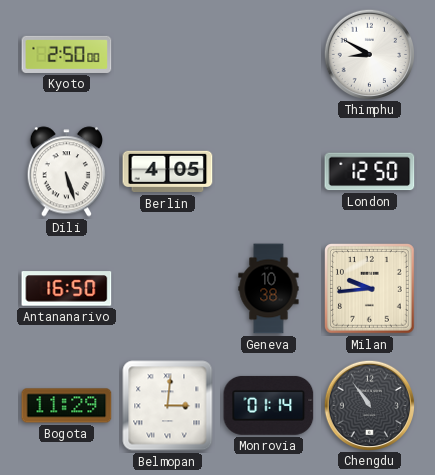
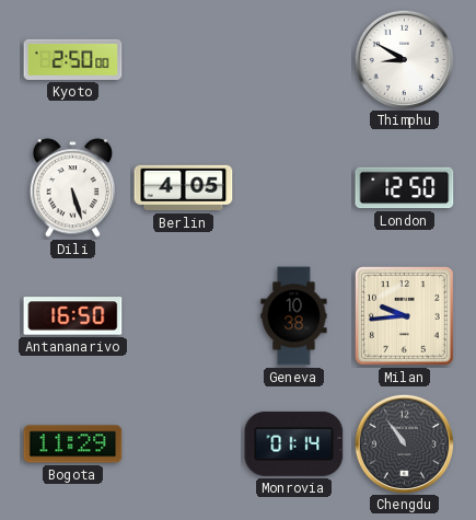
Belmopan: 3:01 -> none (168, 406)
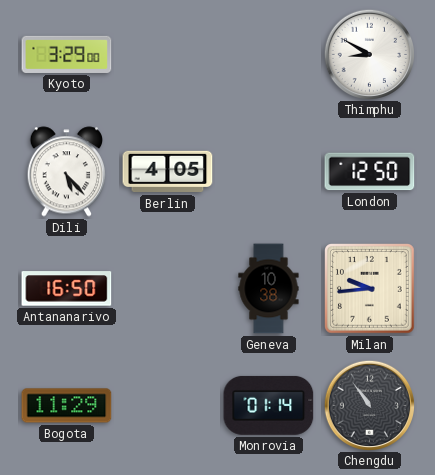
Kyoto: 2:50 -> 3:29 (67, 54)
Dili: 5:27 -> 5:23 (66, 172)
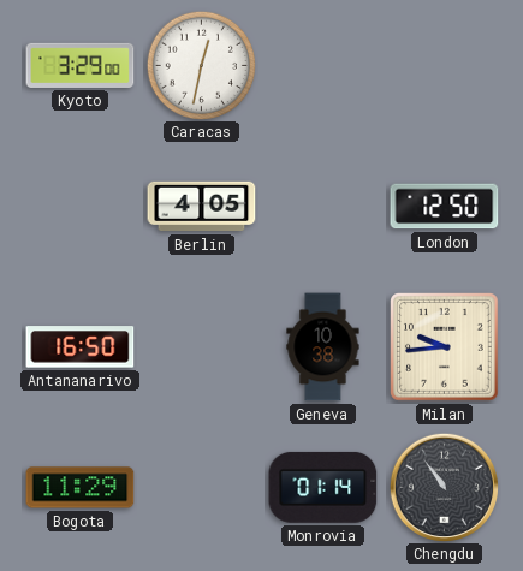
Caracas: none -> 12:32 (201, 65)
Thimphu: 8:50 -> none (369, 54)
Dili: 5:23 -> none (66, 172)
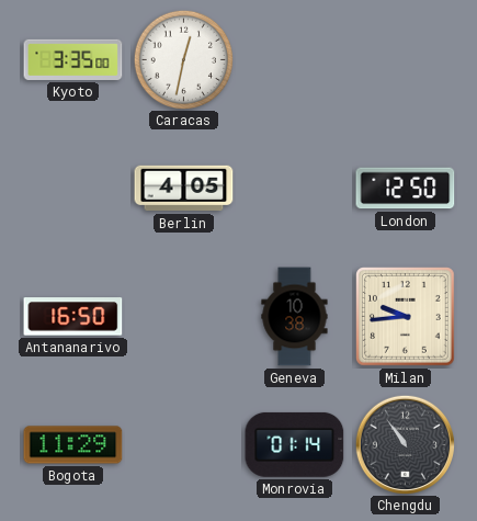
Kyoto: 3:29 -> 3:35 (73, 59)
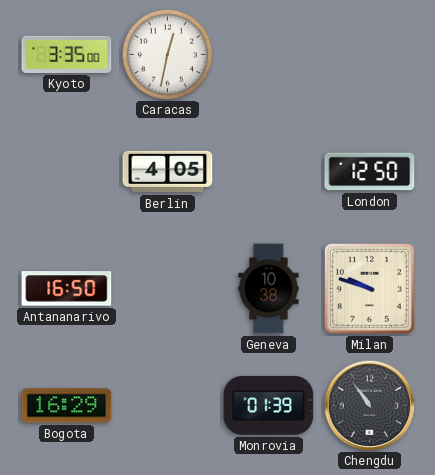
Milan: 9:44 -> 9:48 (370, 289)
Bogota: 11:29 -> 16:29 (67, 406)
Monrovia: 01:14 -> 01:39 (269, 405)
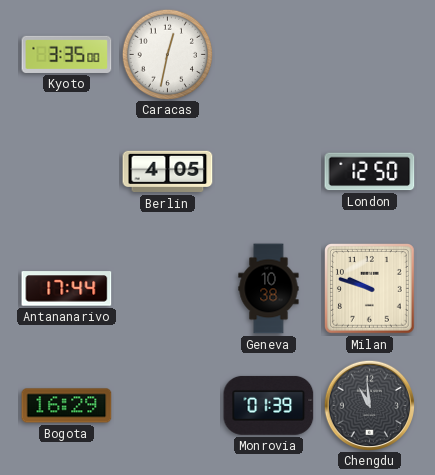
Antananarivo: 16:50 -> 17:44 (67, 289)
Chengdu: 10:54 -> 10:59 (369, 405)
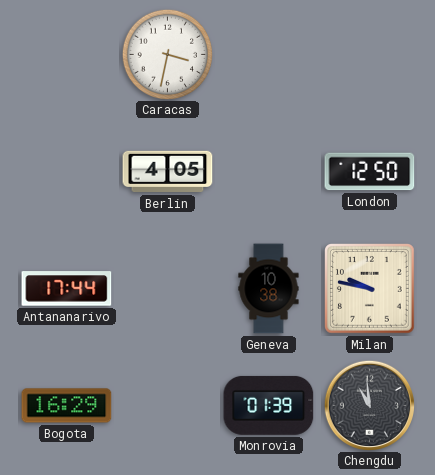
Kyoto: 3:35 -> none (67, 54)
Caracas: 12:32 -> 3:32 (167, 54)
Milan: 9:48 -> 9:47 (370, 289)
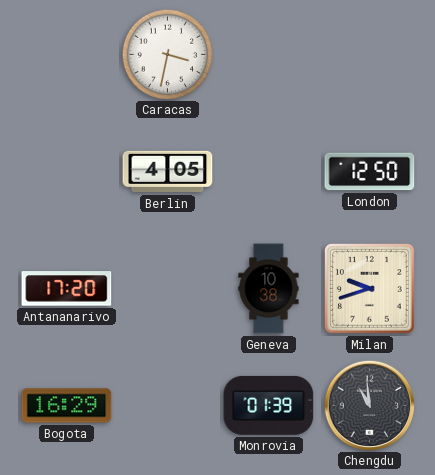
Antananarivo: 17:44 -> 17:20 (67, 289)
Milan: 9:47 -> 9:42 (370, 289)
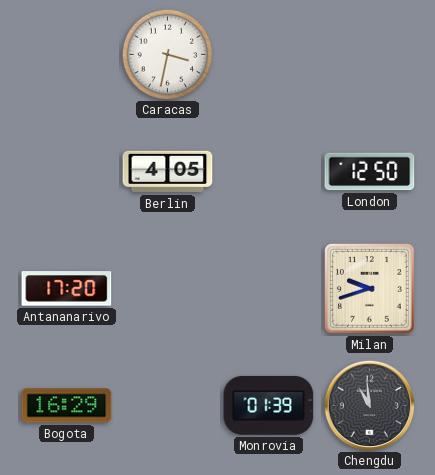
Geneva: 10:38 -> none (269, 289)
